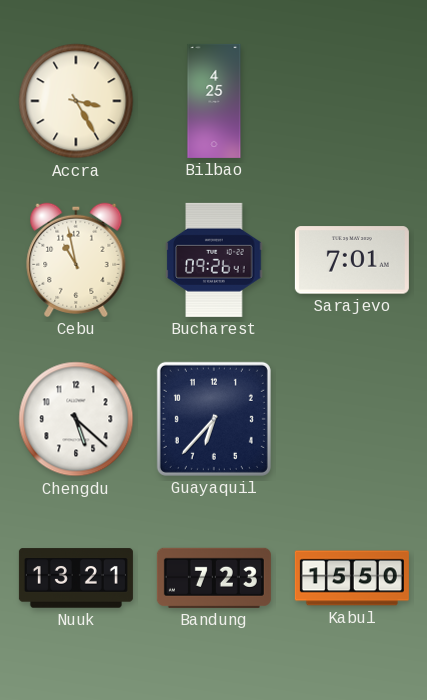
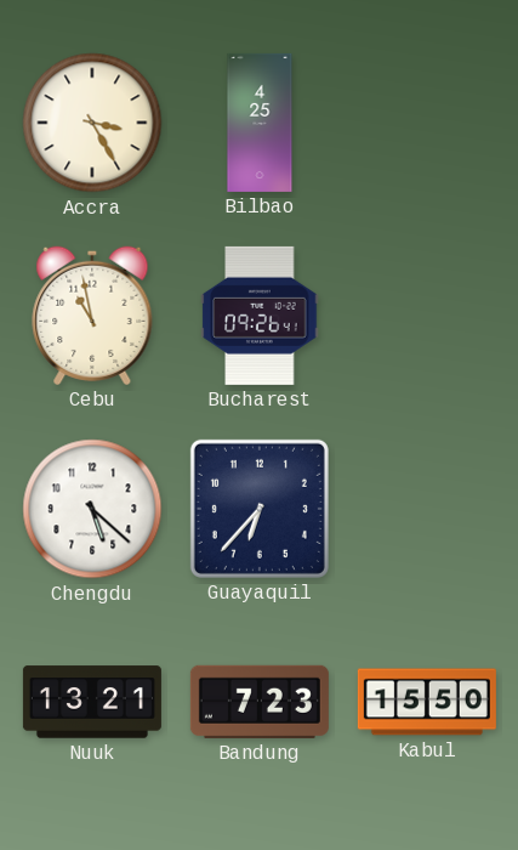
Sarajevo: 7:01 -> none (352, 260)
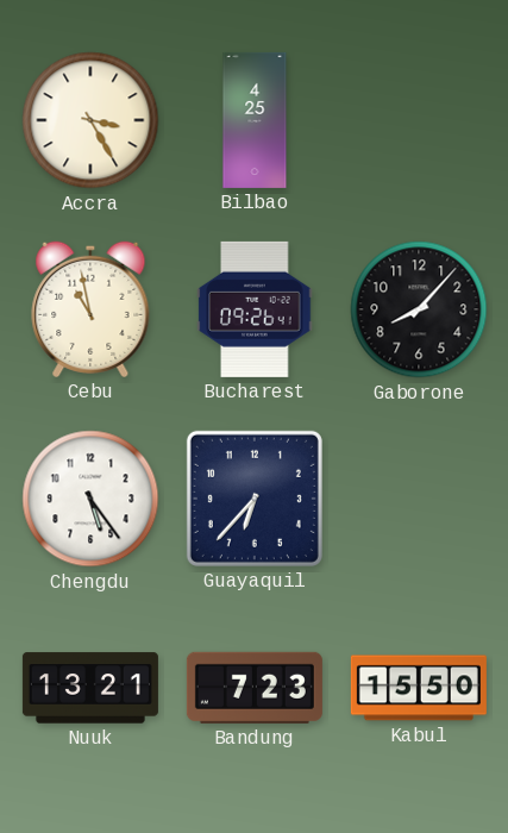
Gaborone: none -> 8:07 (419, 309)
Chengdu: 5:22 -> 5:24 (90, 499)
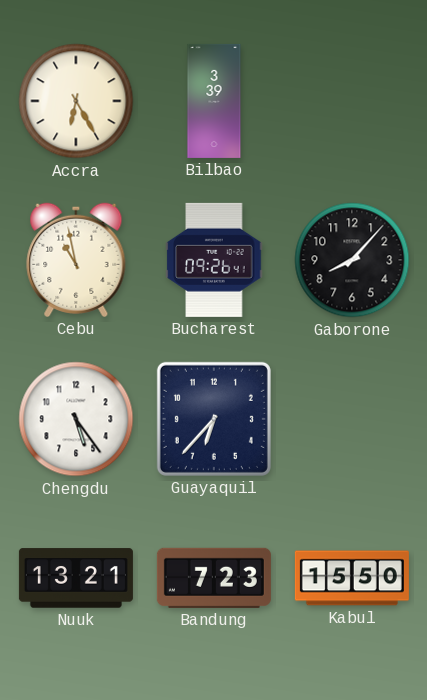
Accra: 3:25 -> 6:25 (76, 101)
Bilbao: 4:25 -> 3:39 (214, 101)
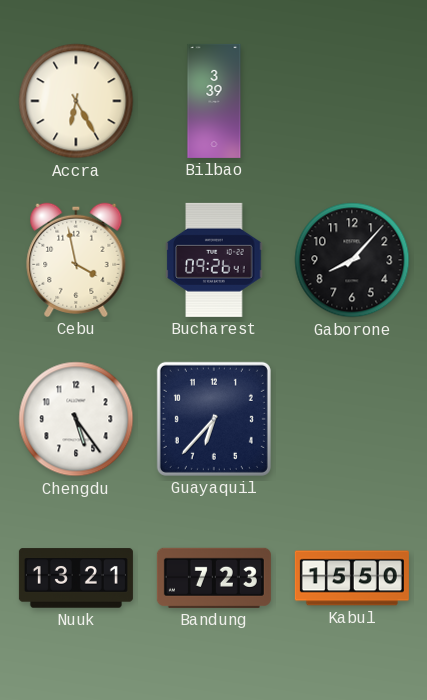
Cebu: 10:58 -> 3:58 (76, 260)
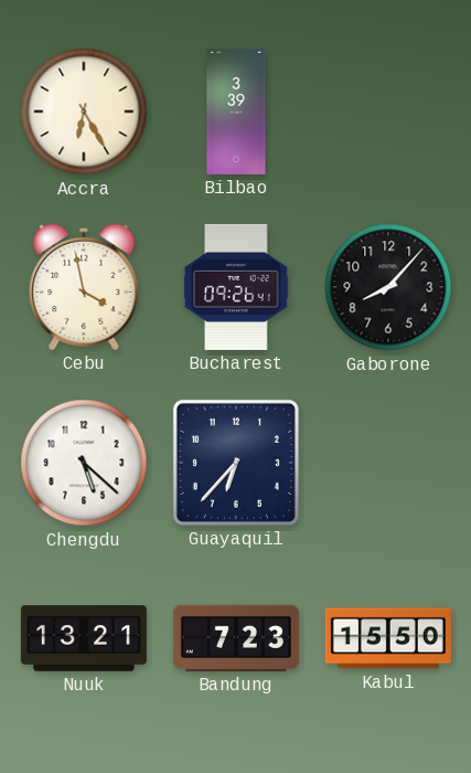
Chengdu: 5:24 -> 5:22 (84, 463)
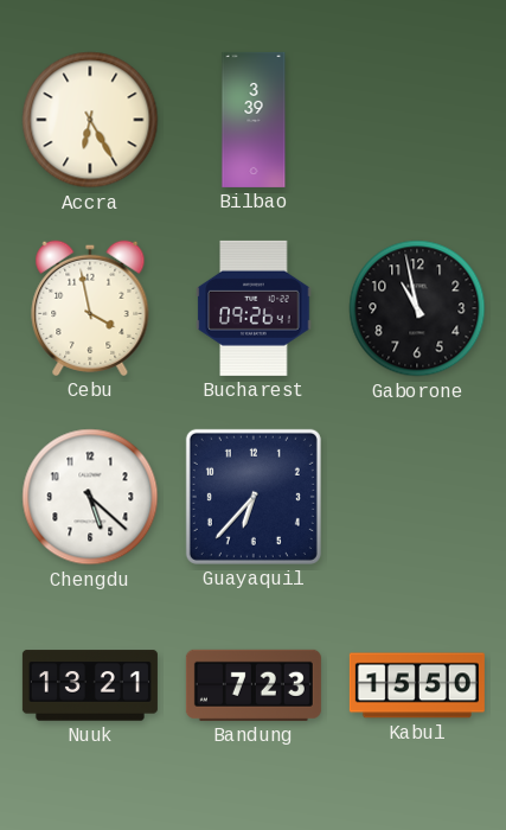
Gaborone: 8:07 -> 10:58 (417, 308)
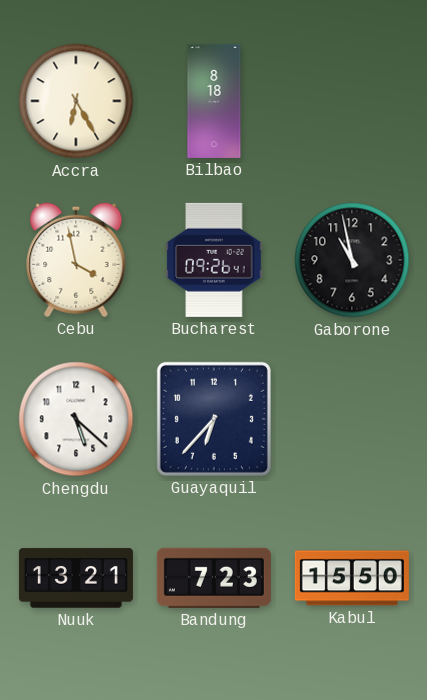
Bilbao: 3:39 -> 8:18 (214, 101)
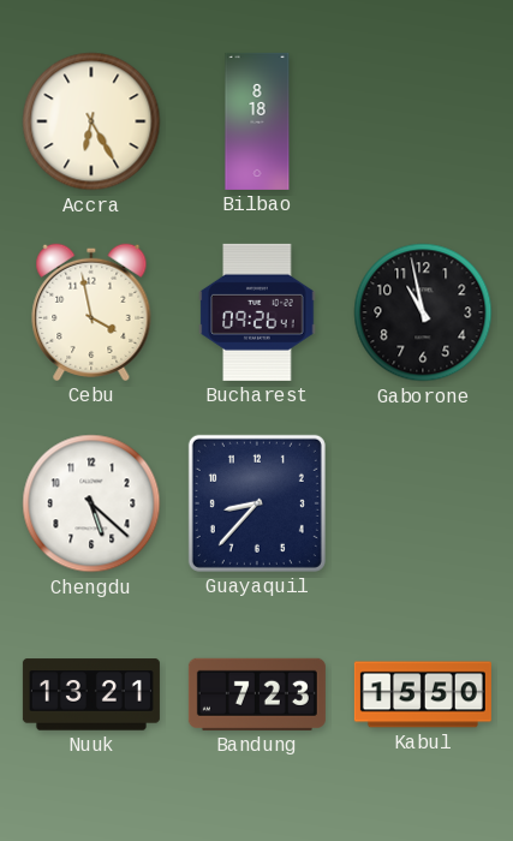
Guayaquil: 6:37 -> 8:37 (257, 503)
